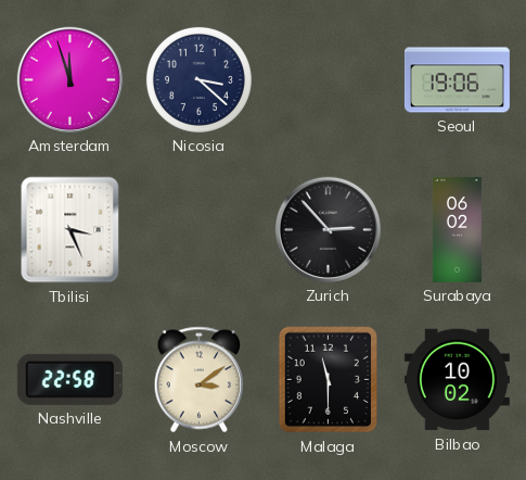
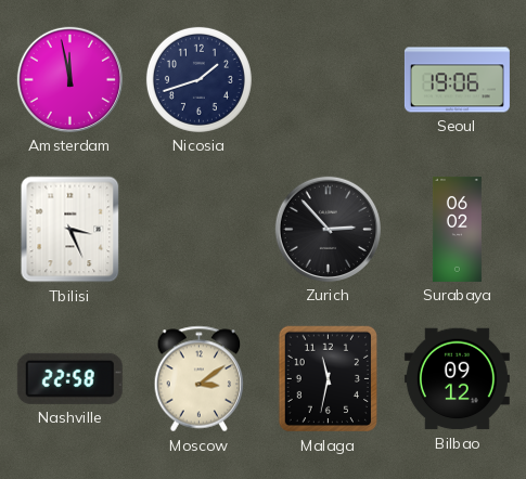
Amsterdam: 11:57 -> 11:58 (69, 79)
Nicosia: 3:22 -> 1:42 (198, 79)
Malaga: 11:30 -> 11:32 (328, 379)
Bilbao: 10:02 -> 09:12 (457, 379)
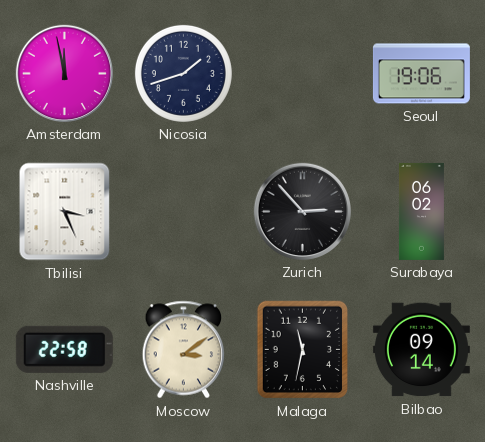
Bilbao: 09:12 -> 09:14 (421, 350)
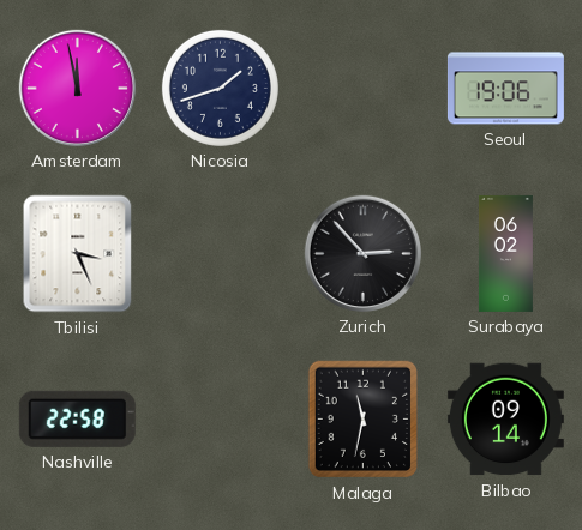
Moscow: 3:09 -> none (184, 350)
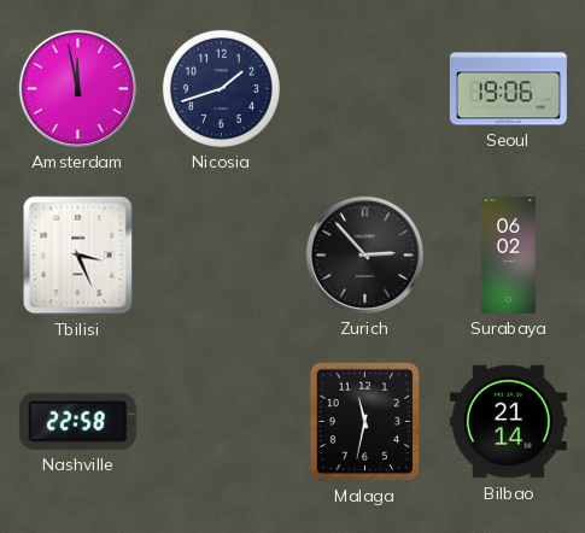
Bilbao: 09:14 -> 21:14 (508, 422)
